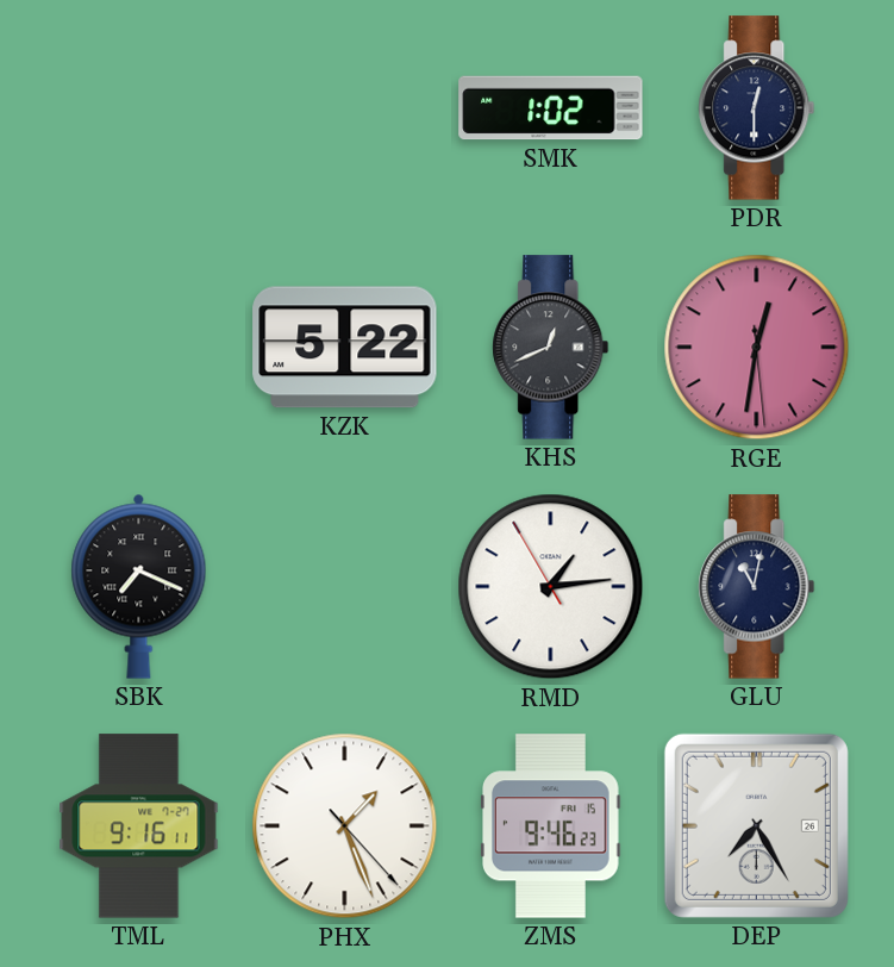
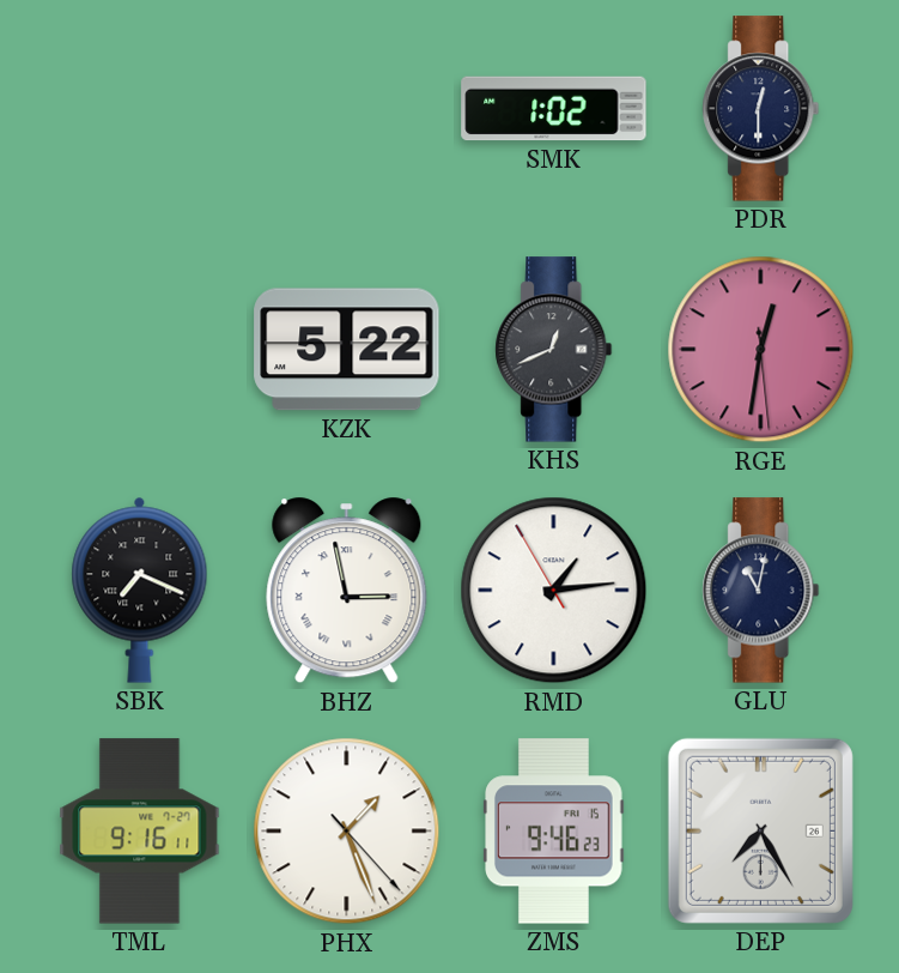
BHZ: none -> 2:58 (347, 591)
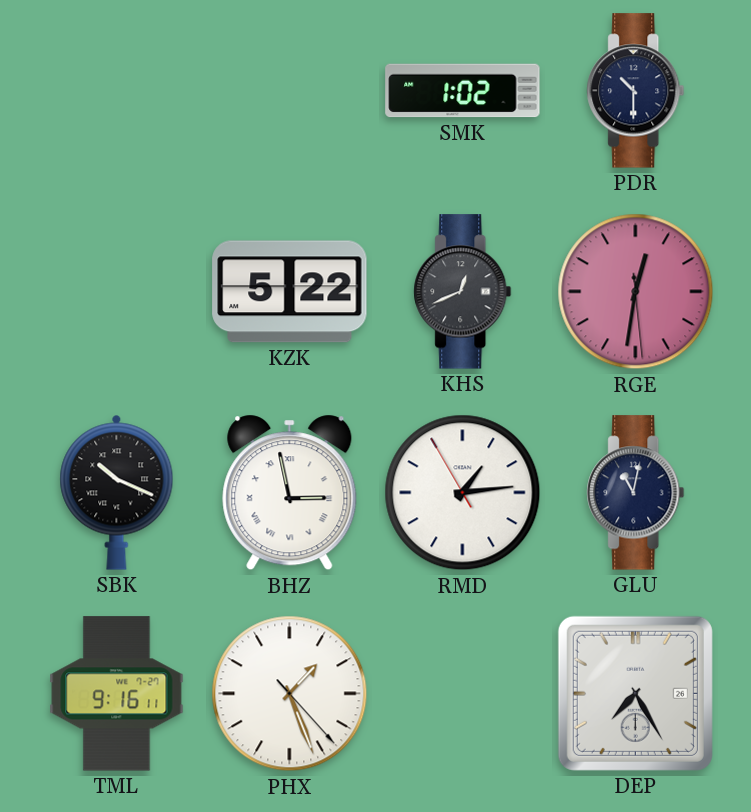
PDR: 12:30 -> 10:30 (636, 91)
SBK: 7:19 -> 10:19 (117, 492)
ZMS: 9:46 -> none (554, 832)
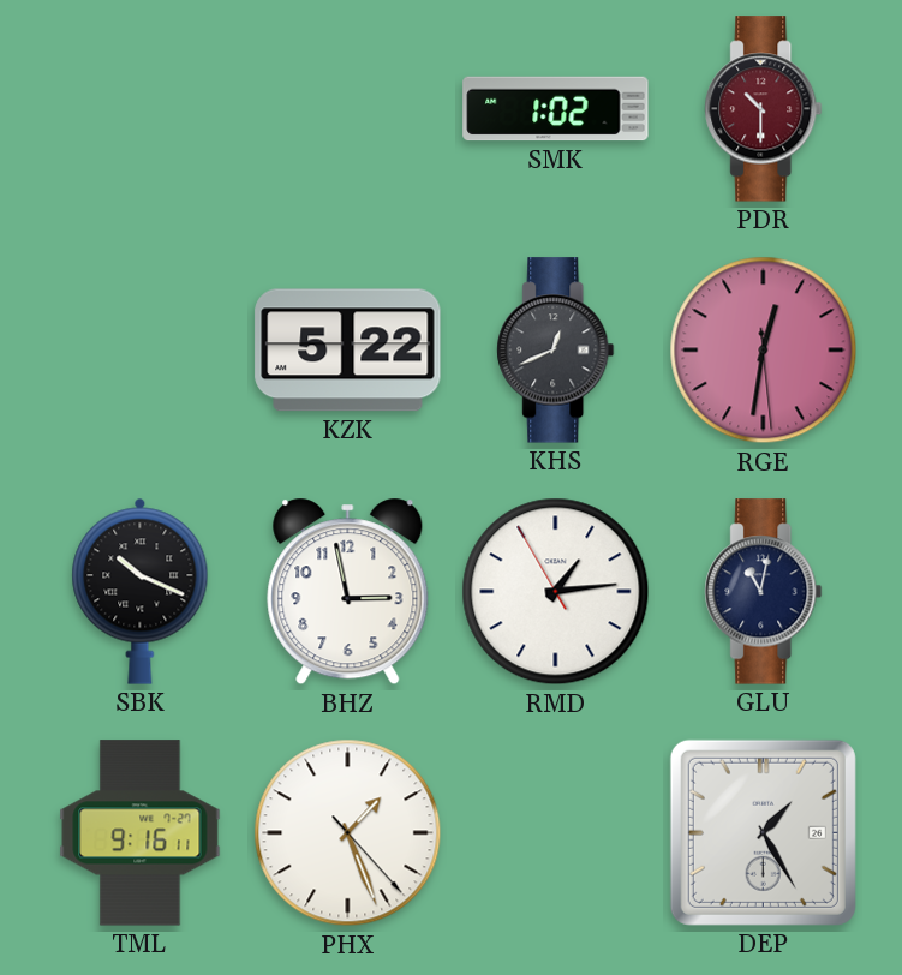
PDR dial: navy -> burgundy (764, 109)
BHZ numerals: Roman -> Arabic (348, 592)
DEP: 7:25 -> 1:25 (763, 832)
